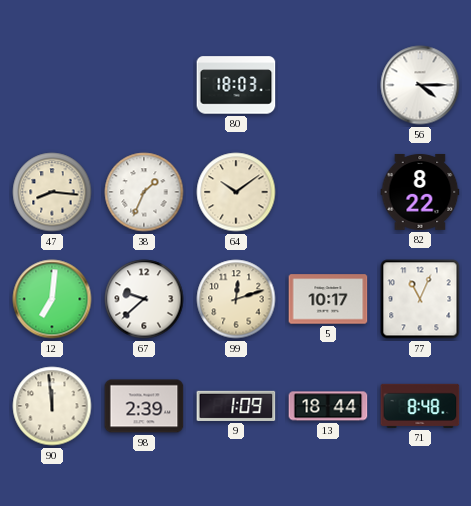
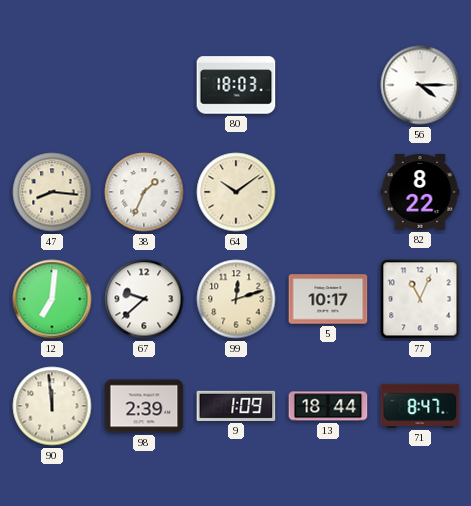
71: 8:48 -> 8:47 (420, 406)
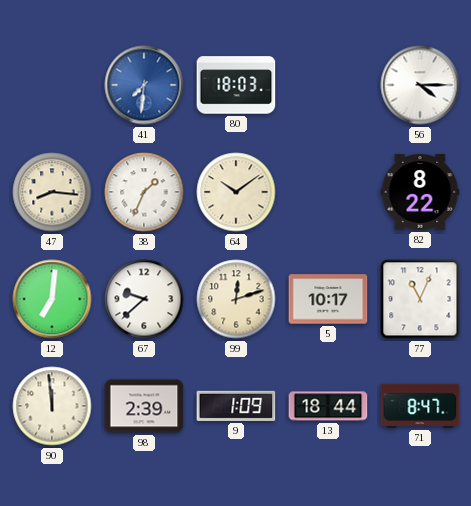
41: none -> 7:31 (144, 85)
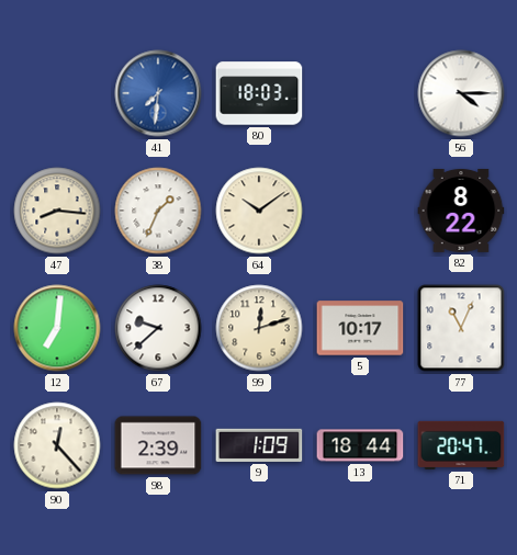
90: 11:59 -> 12:23 (57, 445)
71: 8:47 -> 20:47 (461, 445)
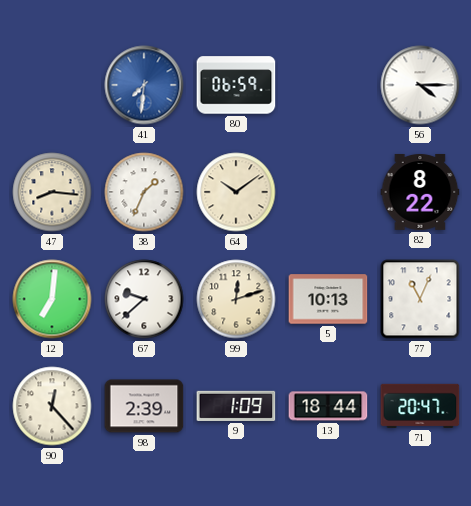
80: 18:03 -> 06:59 (236, 85)
5: 10:17 -> 10:13 (328, 299)
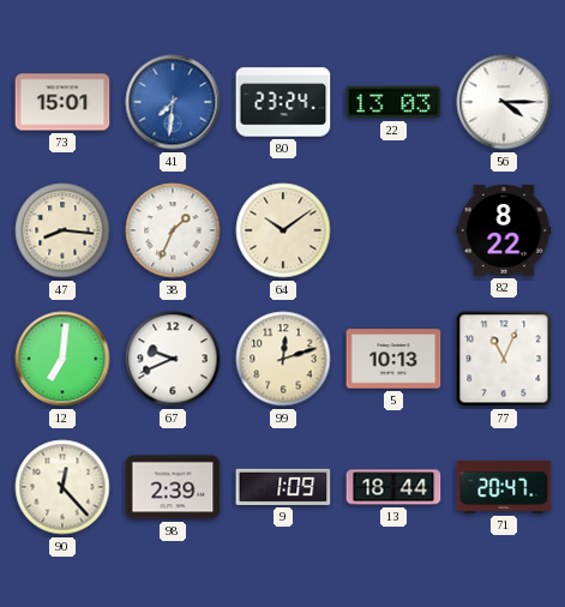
73: none -> 15:01 (62, 102)
80: 06:59 -> 23:24 (283, 102)
22: none -> 13:03 (393, 102)
67: 9:38 -> 9:41 (173, 359)
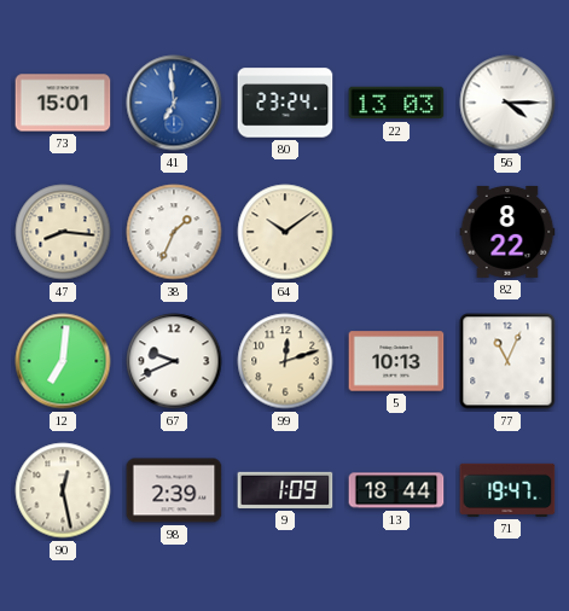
41: 7:31 -> 6:59 (174, 103)
90: 12:23 -> 12:28 (63, 490)
71: 20:47 -> 19:47 (507, 490)
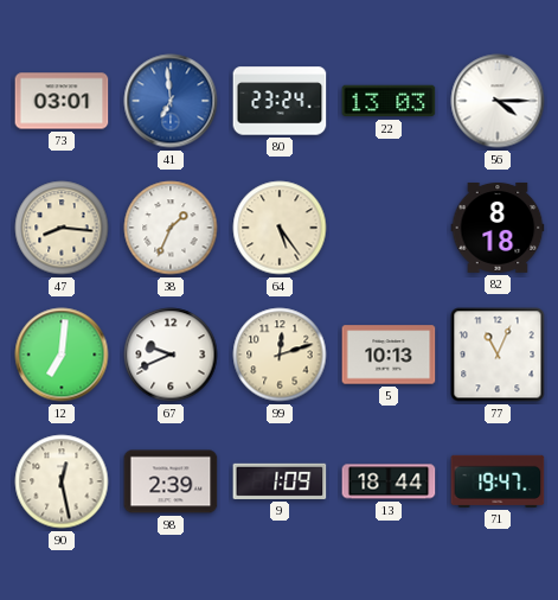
73: 15:01 -> 03:01 (62, 101)
64: 10:09 -> 5:24 (280, 228)
82: 8:22 -> 8:18 (498, 228)
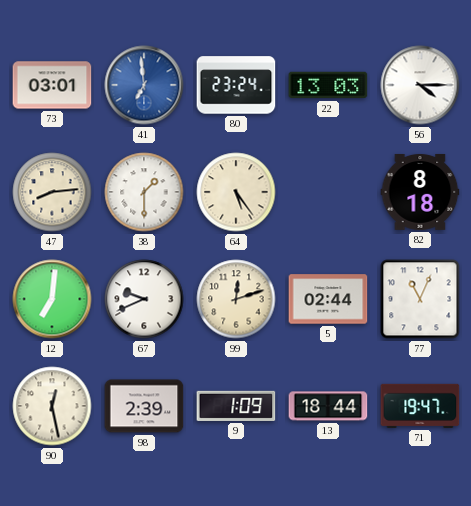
47: 8:16 -> 8:14 (52, 192)
38: 1:34 -> 1:30 (144, 192)
5: 10:13 -> 02:44 (328, 299)
